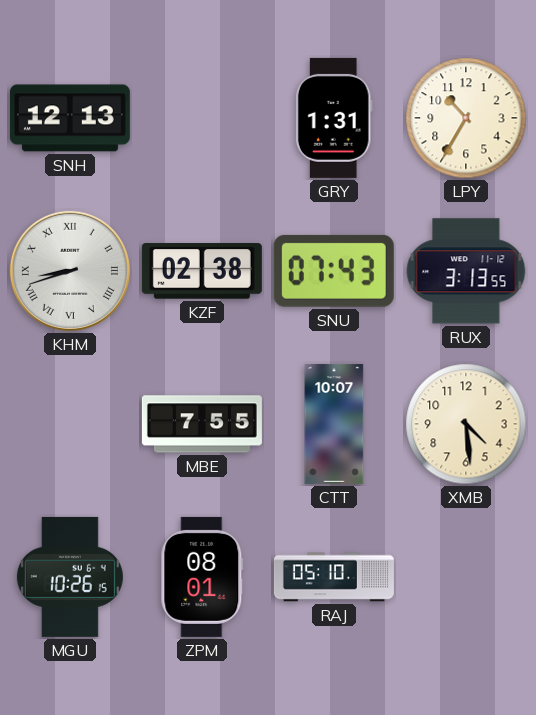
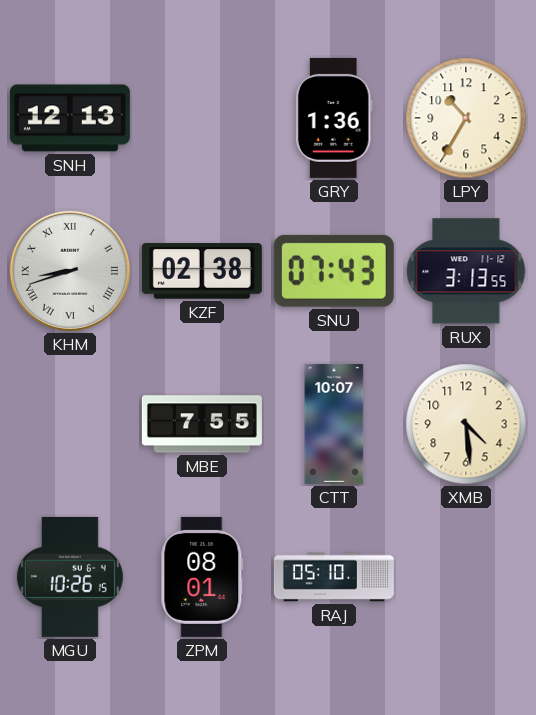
GRY: 1:31 -> 1:36 (334, 118)
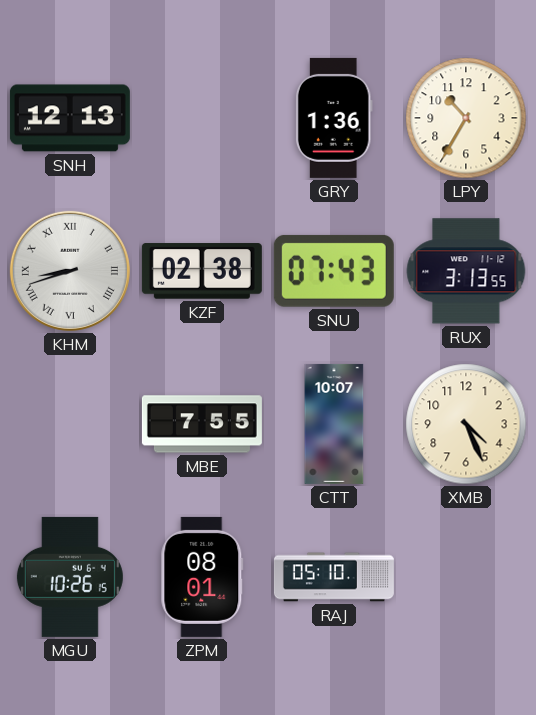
XMB: 4:29 -> 4:26 (466, 424)
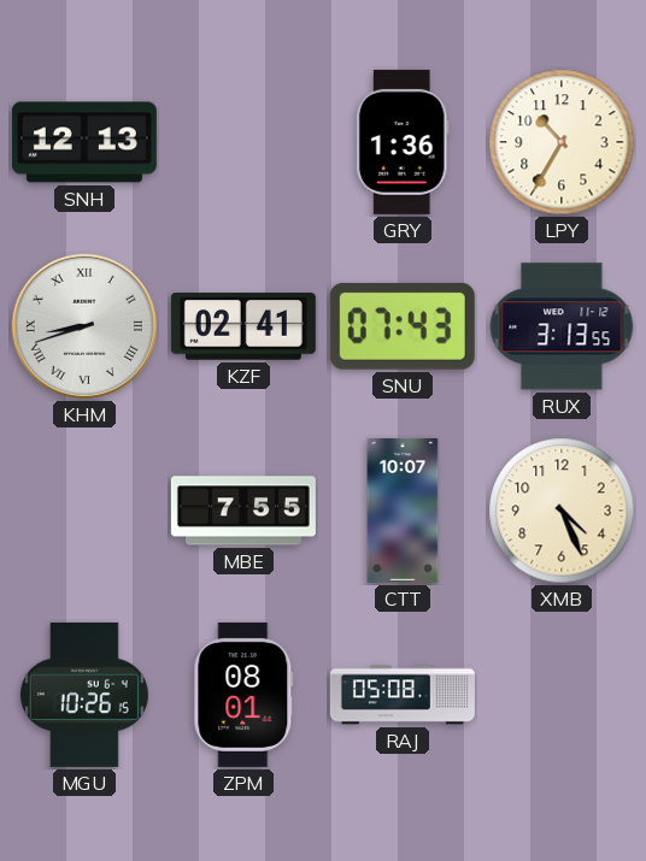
KZF: 02:38 -> 02:41 (243, 326)
RAJ: 05:10 -> 05:08 (403, 695)
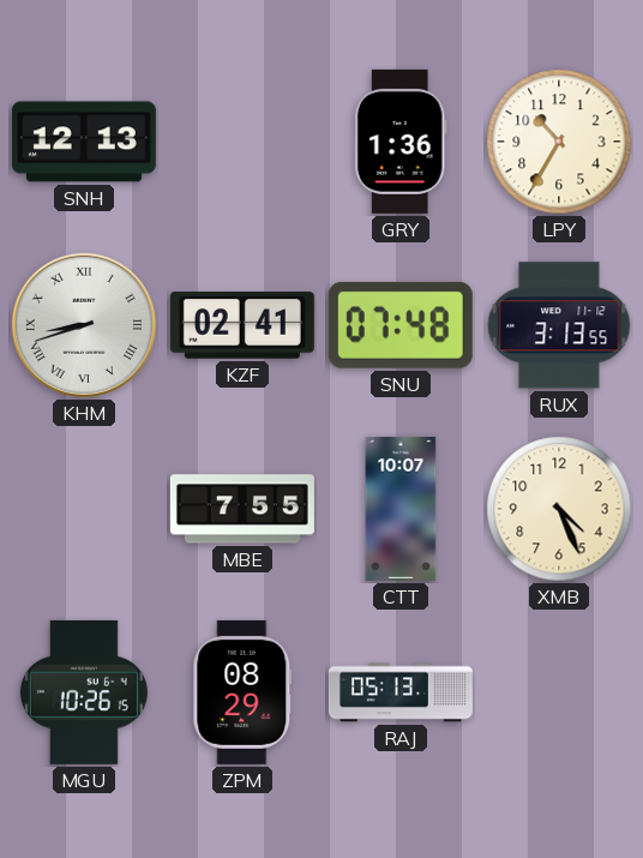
SNU: 07:43 -> 07:48 (401, 325)
ZPM: 08:01 -> 08:29 (242, 692)
RAJ: 05:08 -> 05:13 (401, 692)
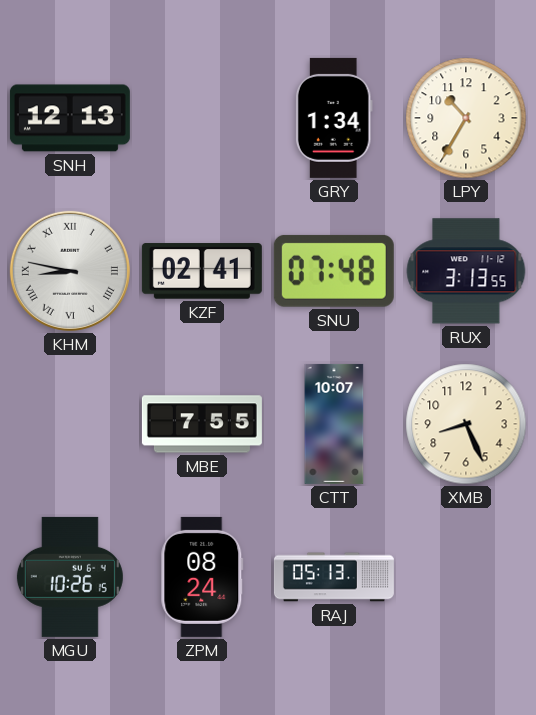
GRY: 1:36 -> 1:34 (334, 118)
KHM: 8:42 -> 8:47 (70, 271)
XMB: 4:26 -> 8:26 (466, 424)
ZPM: 08:29 -> 08:24 (202, 577)
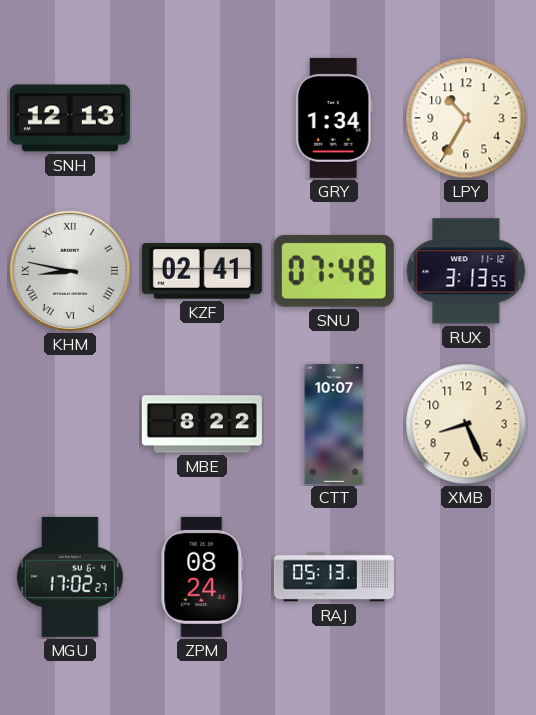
MBE: 7:55 -> 8:22 (202, 424)
MGU: 10:26 -> 17:02 (70, 577)
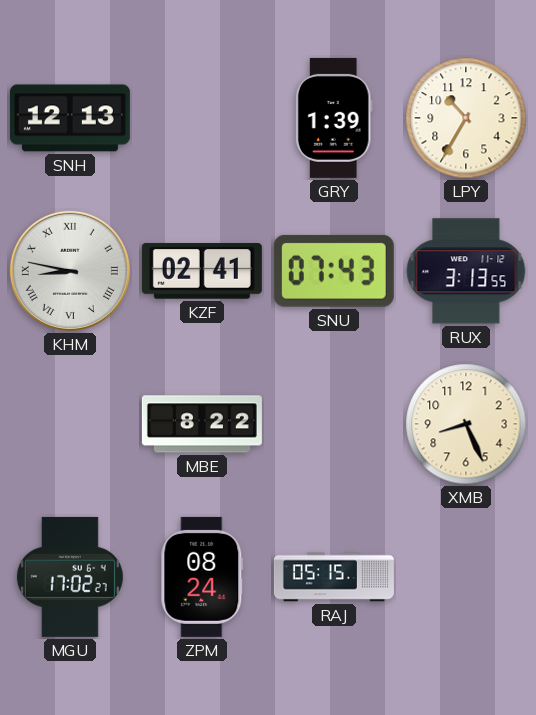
GRY: 1:34 -> 1:39 (334, 118)
SNU: 07:48 -> 07:43 (334, 271)
CTT: 10:07 -> none (334, 424)
RAJ: 05:13 -> 05:15 (334, 577)
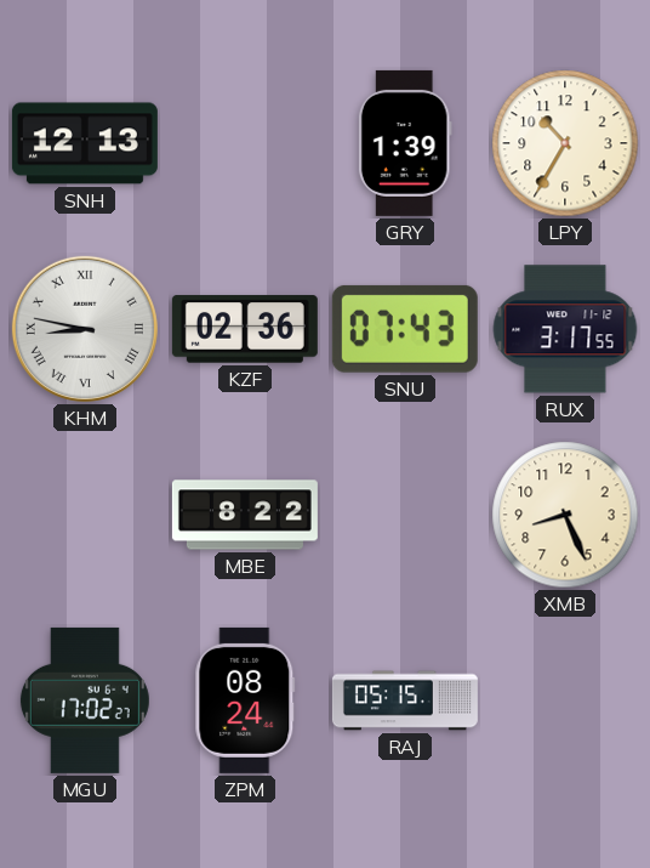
KZF: 02:41 -> 02:36 (245, 329)
RUX: 3:13 -> 3:17 (565, 329)
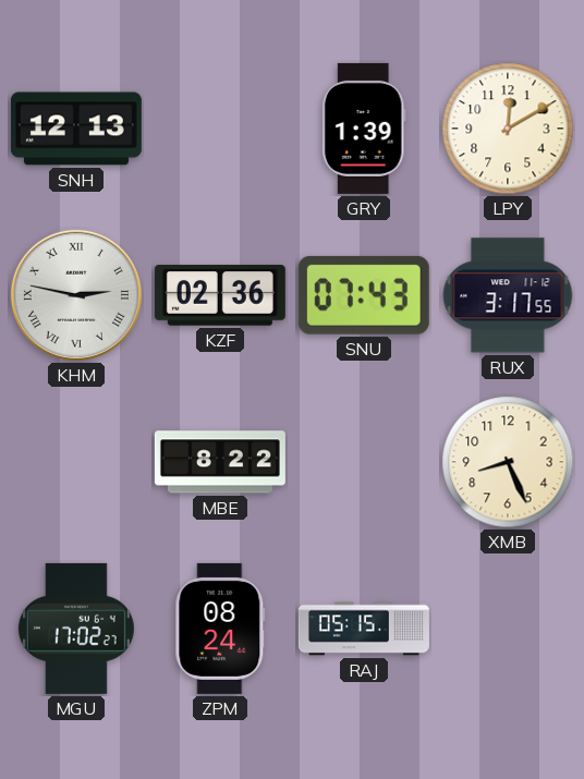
LPY: 10:35 -> 12:10 (508, 129)
KHM: 8:47 -> 2:47 (76, 295)
